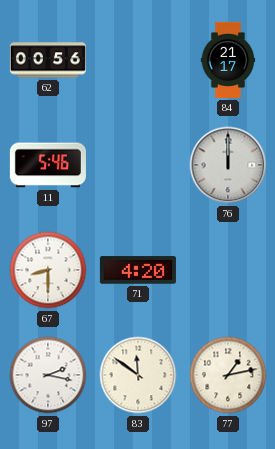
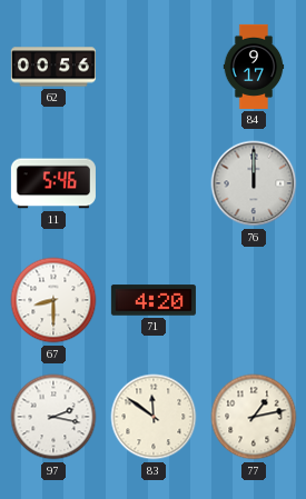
84: 21:17 -> 9:17 (254, 67)
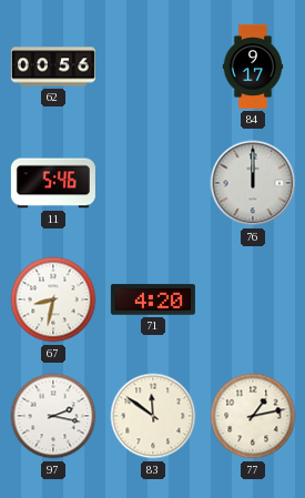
67: 8:30 -> 8:32 (53, 299)
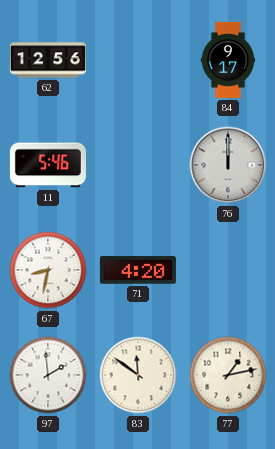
62: 00:56 -> 12:56 (48, 60)
97: 2:17 -> 1:59 (48, 375)
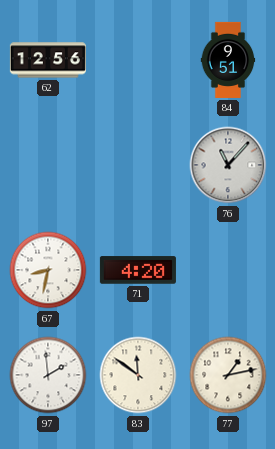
84: 9:17 -> 9:51 (228, 60)
11: 5:46 -> none (48, 165)
76: 12:00 -> 11:07 (228, 165)
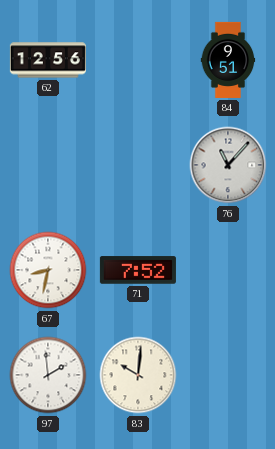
71: 4:20 -> 7:52 (138, 270)
83: 11:51 -> 10:01 (138, 375)
77: 1:13 -> none (228, 375)
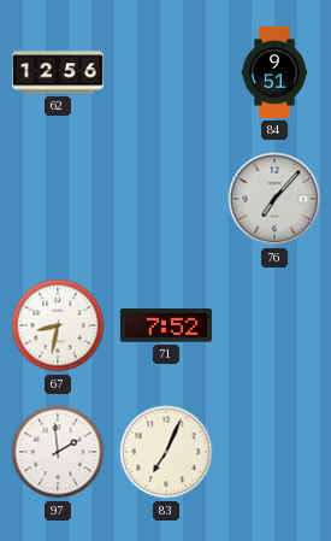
76: 11:07 -> 7:07 (274, 199)
83: 10:01 -> 7:04 (166, 452)
